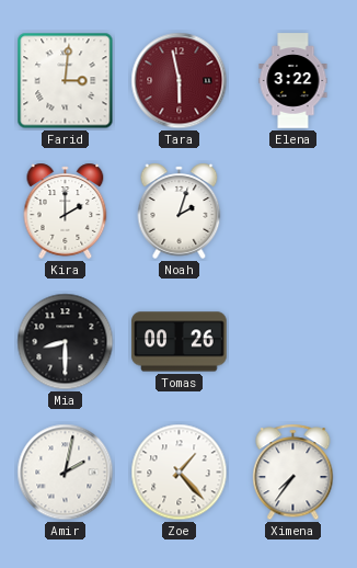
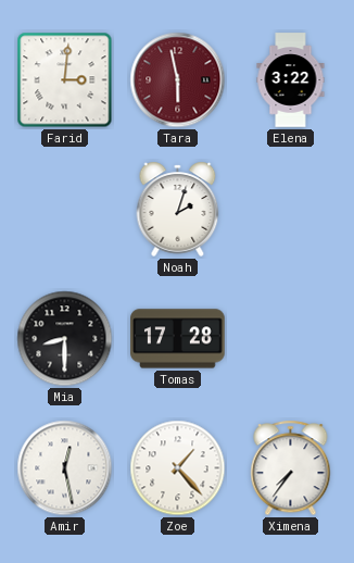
Kira: 2:00 -> none (66, 211)
Tomas: 00:26 -> 17:28 (178, 339)
Amir: 2:02 -> 12:28 (65, 468)
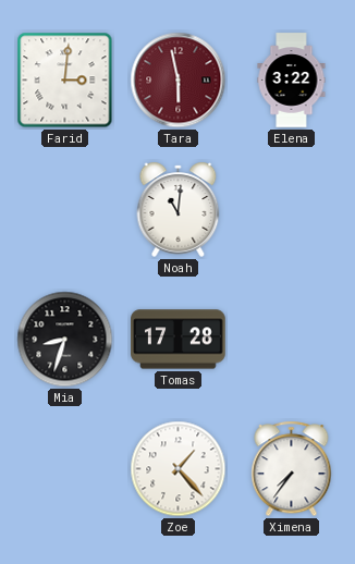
Noah: 2:03 -> 11:01 (179, 209)
Mia: 8:30 -> 8:33 (65, 340)
Amir: 12:28 -> none (65, 468)
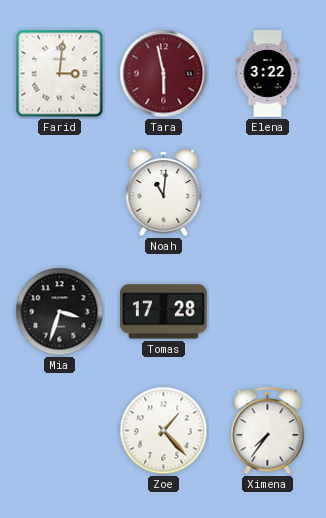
Mia: 8:33 -> 3:33 (60, 312)
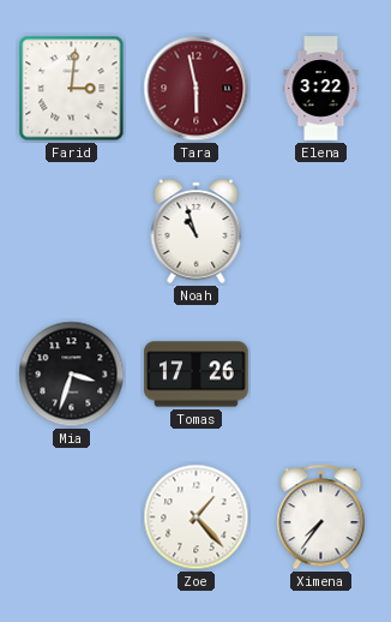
Noah: 11:01 -> 10:57 (197, 231)
Tomas: 17:28 -> 17:26 (197, 375)
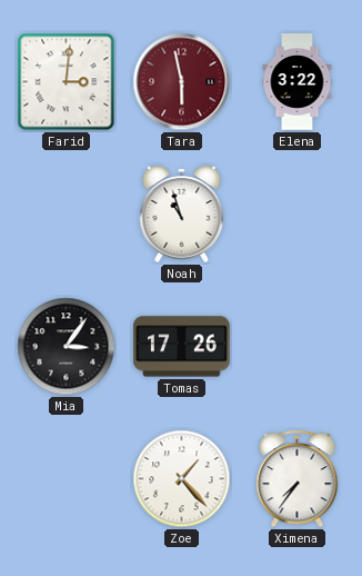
Mia: 3:33 -> 3:06 (67, 347)
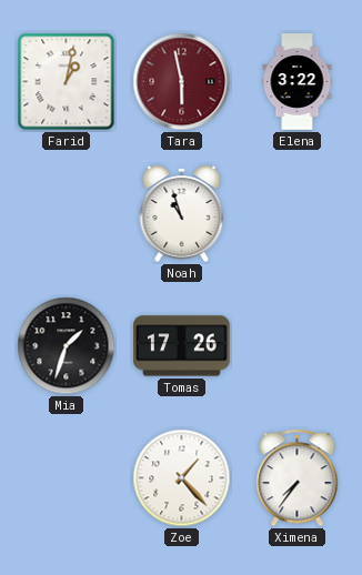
Farid: 3:01 -> 1:02 (67, 82)
Mia: 3:06 -> 1:33 (67, 346)
